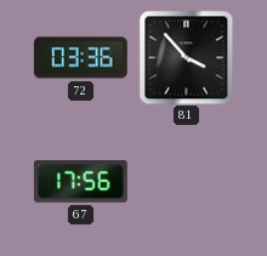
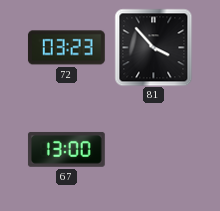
72: 03:36 -> 03:23 (66, 48)
67: 17:56 -> 13:00 (66, 149)
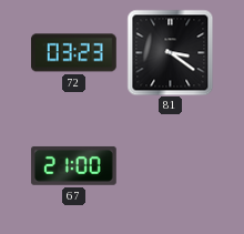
81: 3:53 -> 3:21 (170, 52)
67: 13:00 -> 21:00 (73, 165)
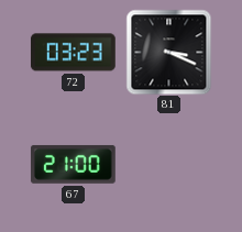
81: 3:21 -> 3:19 (168, 52)
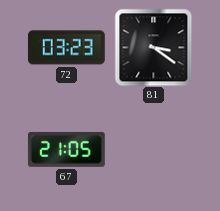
81: 3:19 -> 3:21 (153, 47)
67: 21:00 -> 21:05 (66, 149)
